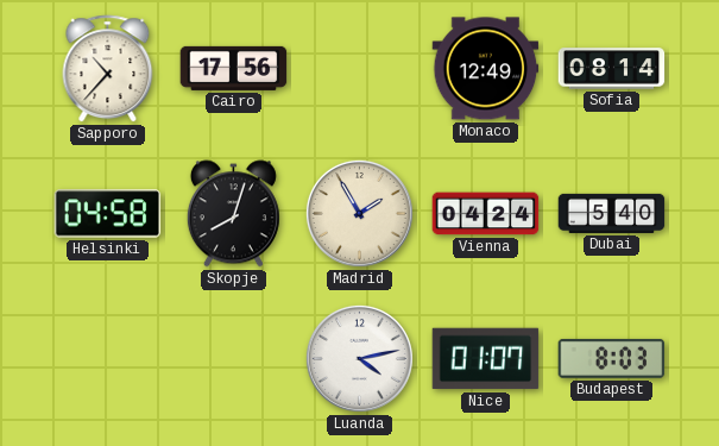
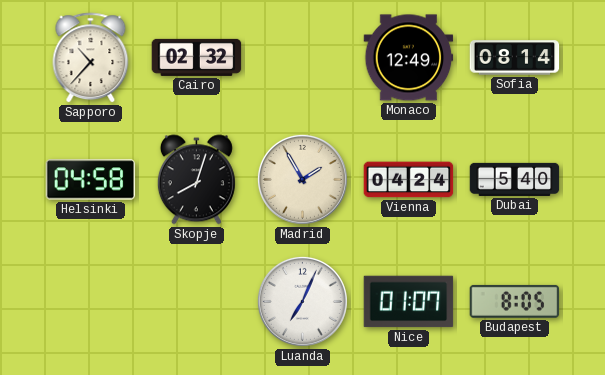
Cairo: 17:56 -> 02:32 (197, 57)
Luanda: 4:13 -> 7:04 (302, 301)
Budapest: 8:03 -> 8:05 (515, 301)
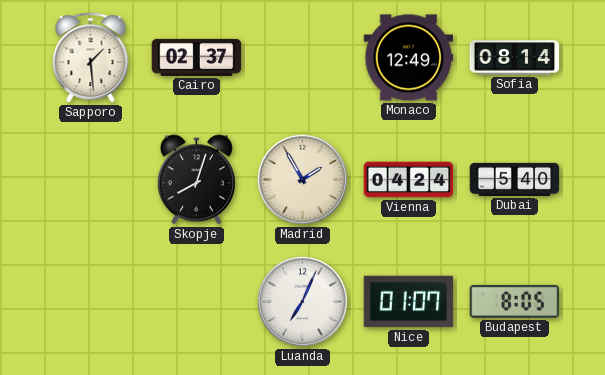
Sapporo: 10:37 -> 1:29 (91, 58)
Cairo: 02:32 -> 02:37 (197, 57)
Helsinki: 04:58 -> none (91, 180)
